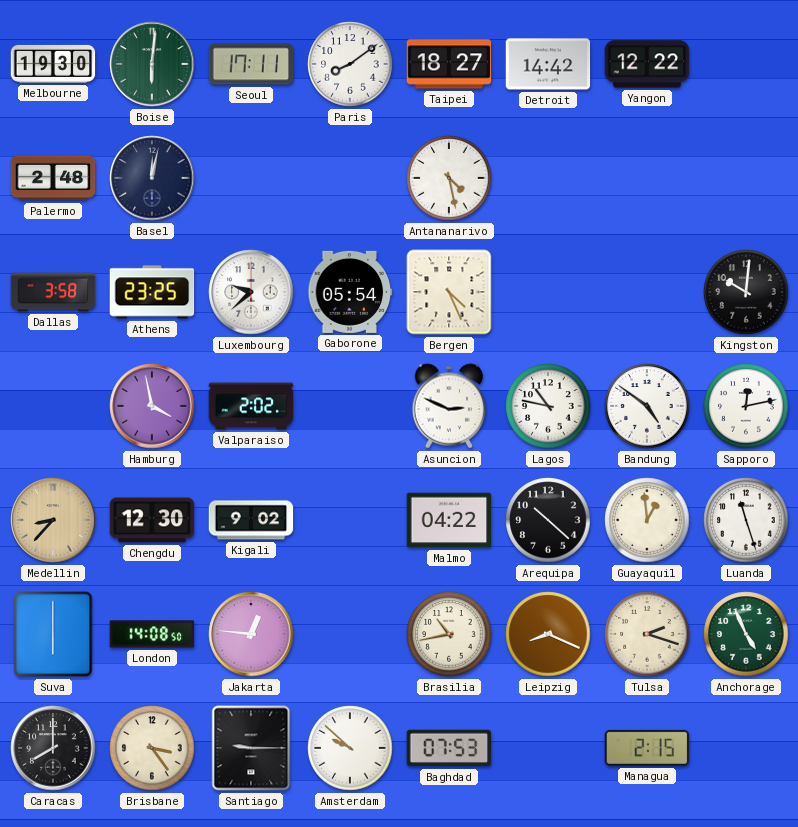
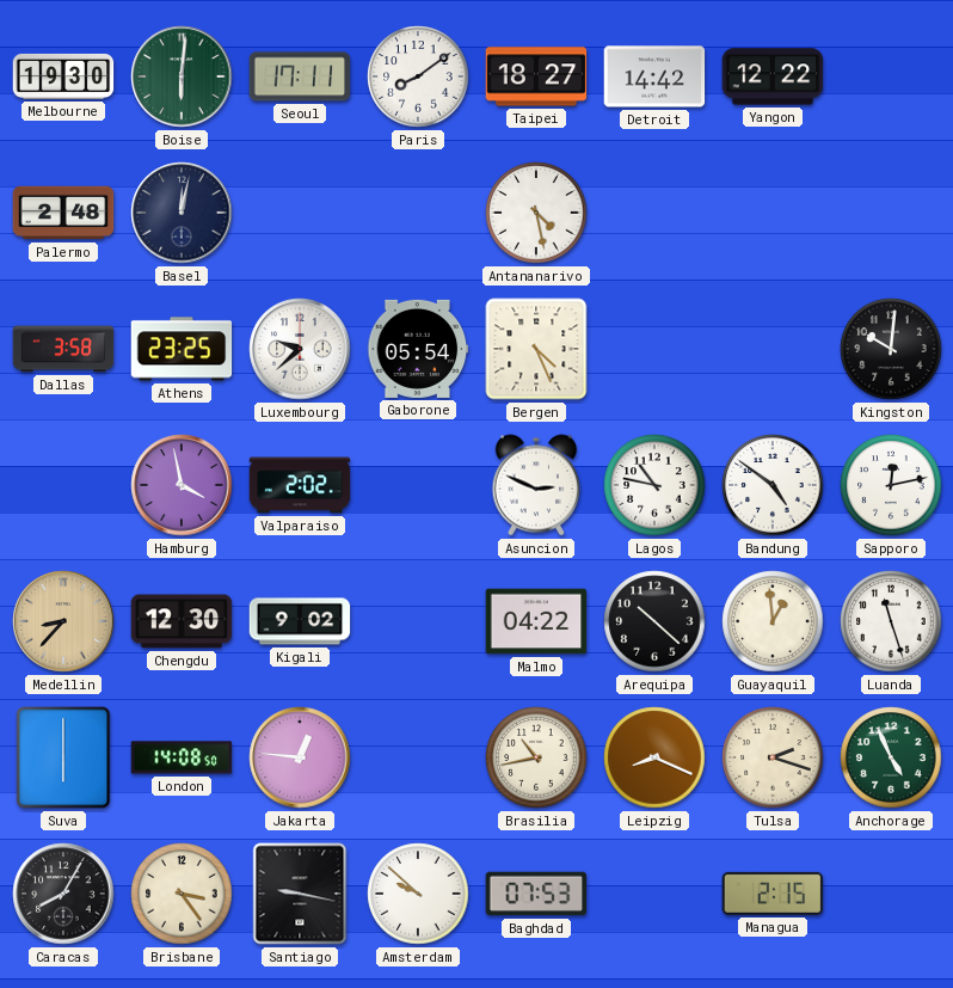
Caracas: 8:00 -> 8:05 (63, 894)
Santiago: 9:15 -> 9:17 (300, 894)
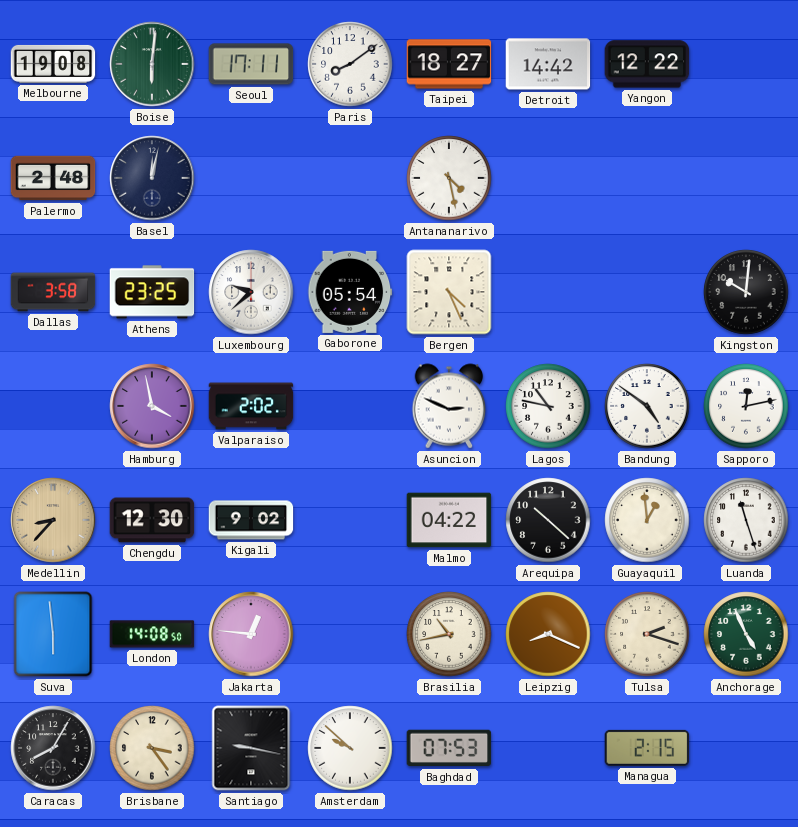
Melbourne: 19:30 -> 19:08 (53, 64)
Suva: 6:00 -> 5:59 (53, 634)
